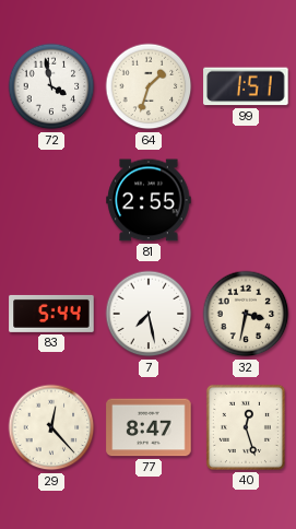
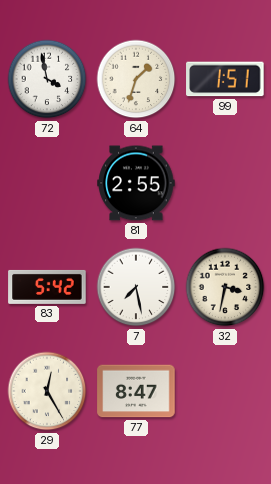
83: 5:44 -> 5:42 (47, 287)
29: 12:23 -> 12:25 (47, 391)
40: 12:27 -> none (246, 427)
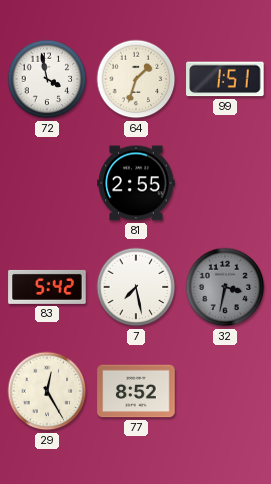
32 dial: cream -> grey (225, 287)
77: 8:47 -> 8:52 (136, 391)
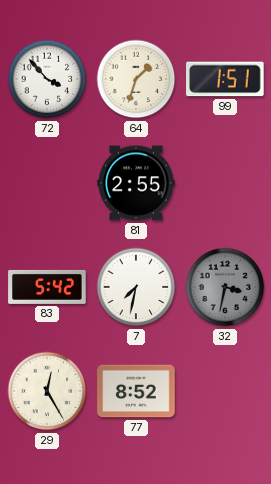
72: 3:58 -> 3:53 (47, 79)
7: 7:28 -> 7:32 (136, 287)
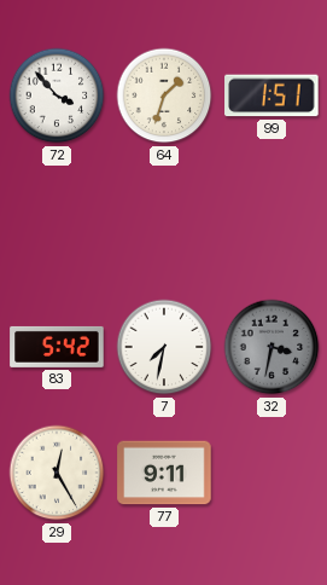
81: 2:55 -> none (136, 183)
77: 8:52 -> 9:11 (164, 473)
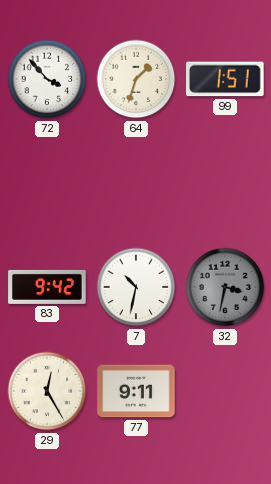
83: 5:42 -> 9:42 (47, 287)
7: 7:32 -> 10:32 (136, 287)
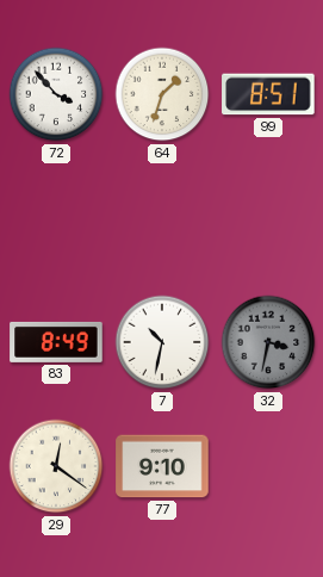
99: 1:51 -> 8:51 (268, 94)
83: 9:42 -> 8:49 (56, 342)
29: 12:25 -> 12:21 (56, 466)
77: 9:11 -> 9:10 (162, 466)
